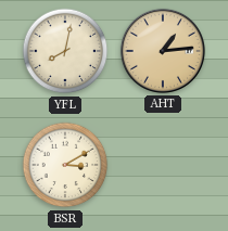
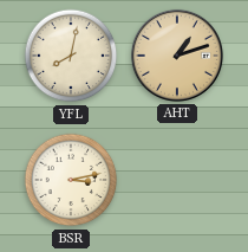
AHT: 1:14 -> 1:12 (177, 56)
BSR: 3:10 -> 3:13 (71, 180)
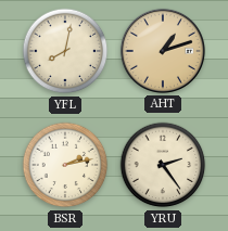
BSR: 3:13 -> 2:13 (65, 165)
YRU: none -> 2:24 (163, 165)
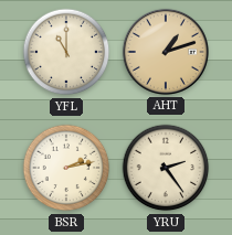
YFL: 8:02 -> 11:00 (66, 52)
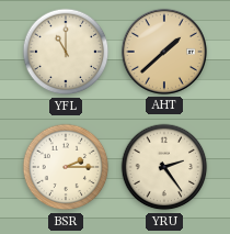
AHT: 1:12 -> 1:38 (164, 52)
BSR: 2:13 -> 2:15 (66, 167)
